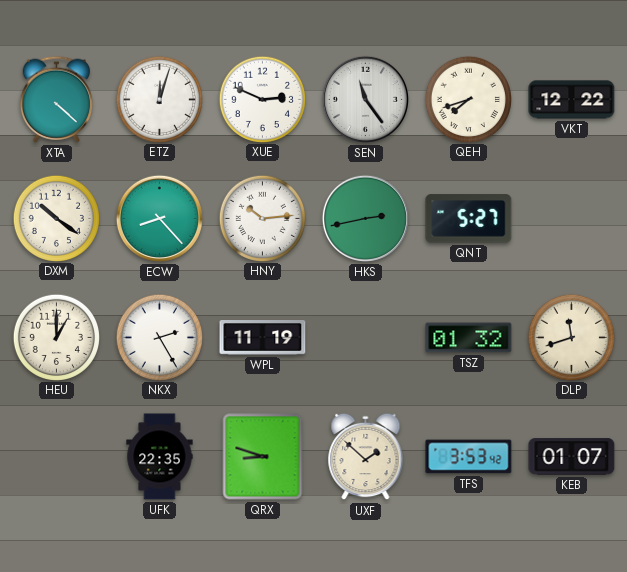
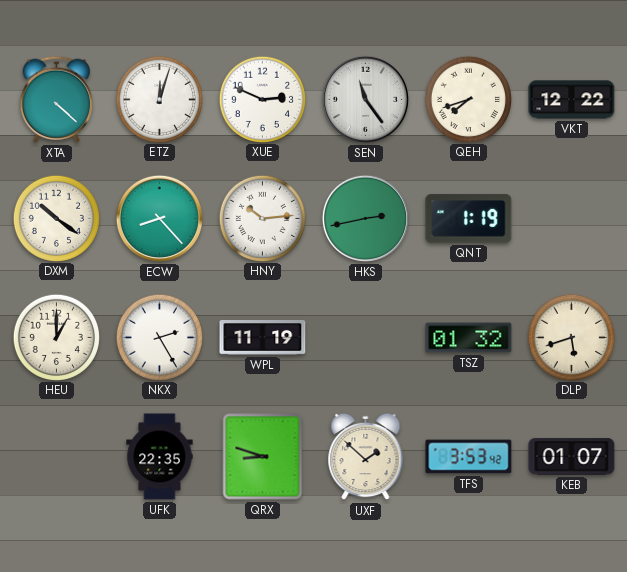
QNT: 5:27 -> 1:19 (469, 219)
DLP: 11:42 -> 5:42 (571, 337)
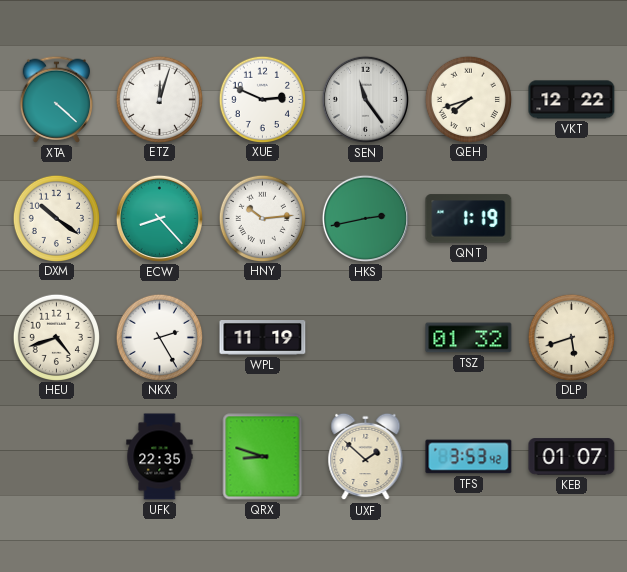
HEU: 1:00 -> 4:42 (56, 337)
